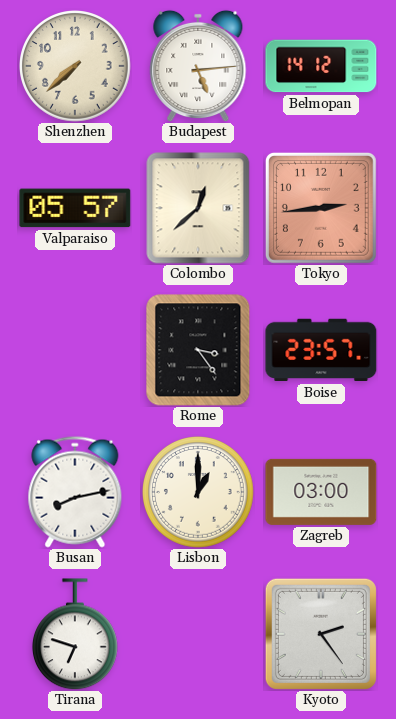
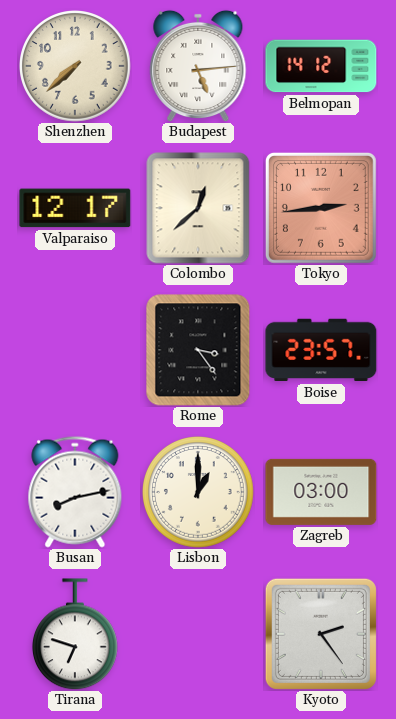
Valparaiso: 05:57 -> 12:17 (75, 208)
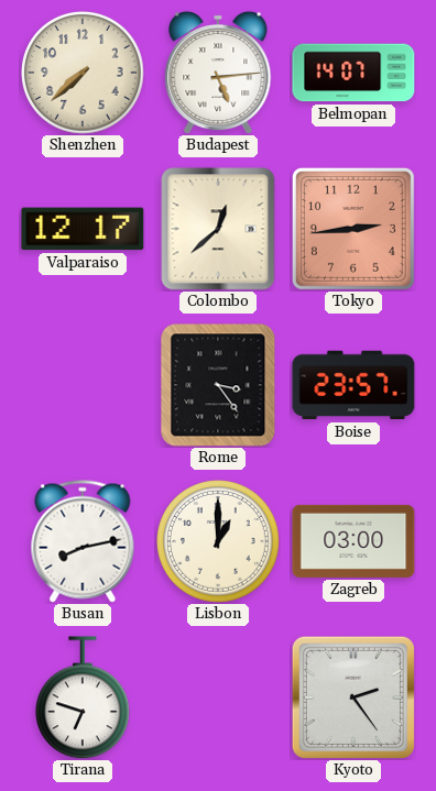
Belmopan: 14:12 -> 14:07 (353, 73)
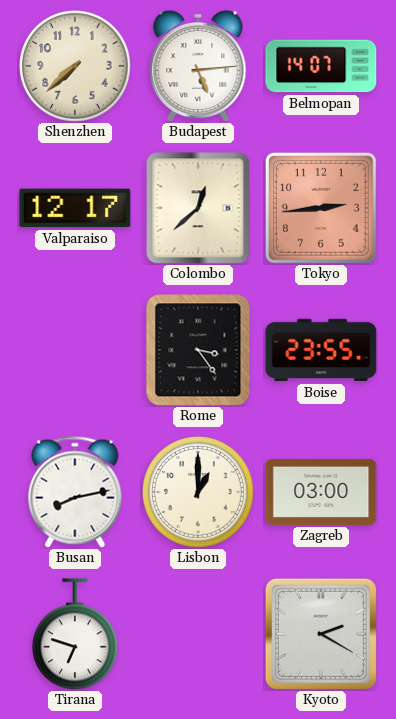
Boise: 23:57 -> 23:55 (321, 350)
Kyoto: 2:24 -> 2:20 (321, 634)
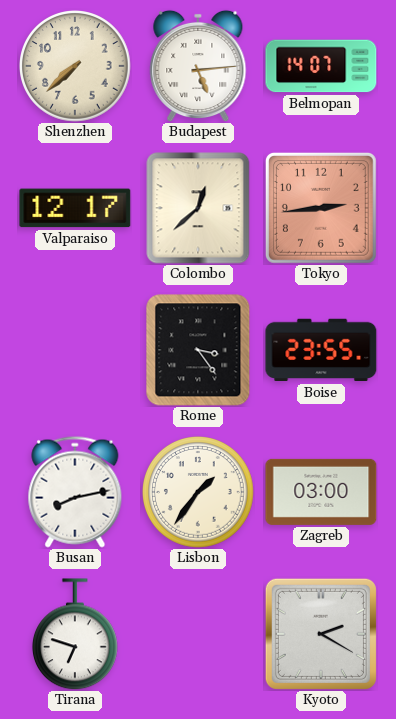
Lisbon: 1:00 -> 1:36 (199, 493)
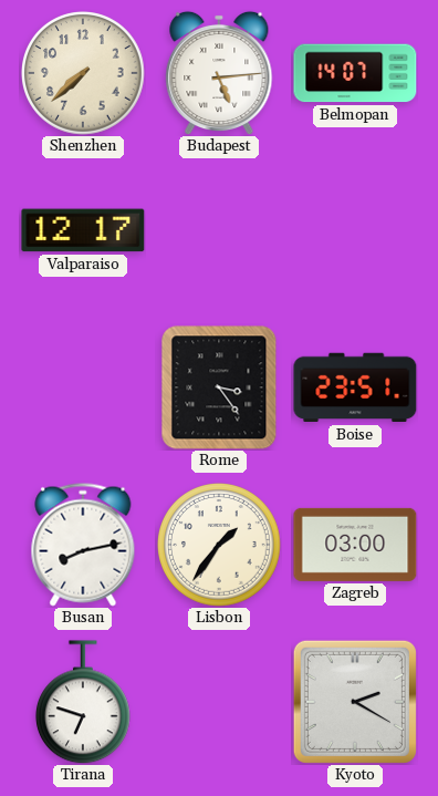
Colombo: 12:38 -> none (198, 208)
Tokyo: 2:44 -> none (321, 208)
Boise: 23:55 -> 23:51 (355, 387)
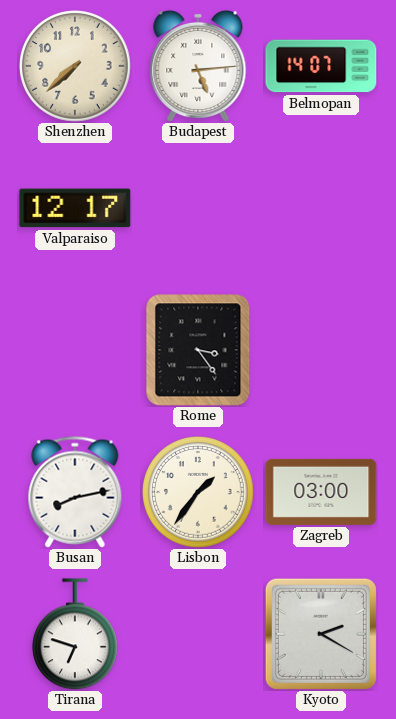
Boise: 23:51 -> none (355, 387)
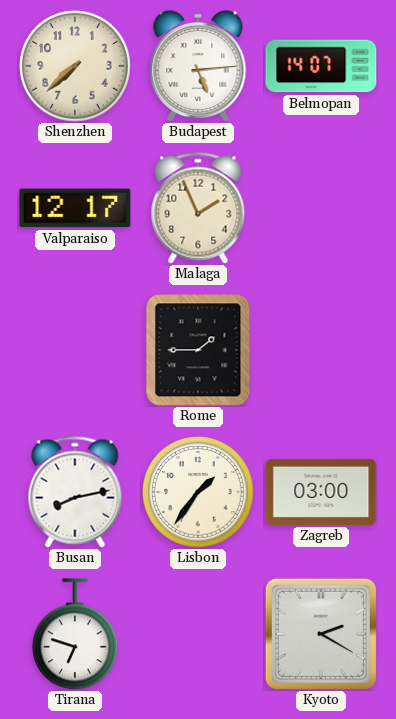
Malaga: none -> 1:56 (198, 208)
Rome: 3:24 -> 1:45 (198, 350)
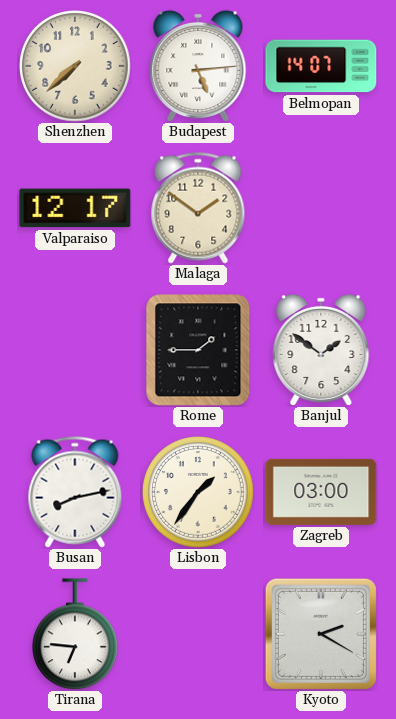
Malaga: 1:56 -> 1:51 (198, 208)
Banjul: none -> 1:51 (321, 350)
Tirana: 6:48 -> 6:46 (75, 634)
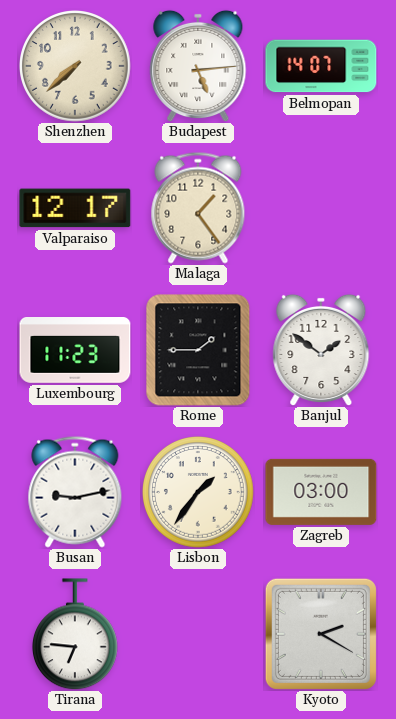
Malaga: 1:51 -> 1:24 (198, 208)
Luxembourg: none -> 11:23 (75, 351)
Busan: 8:13 -> 9:13 (75, 492)
